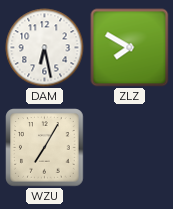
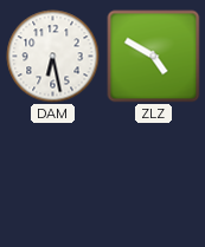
ZLZ: 7:50 -> 4:50 (154, 57)
WZU: 7:05 -> none (45, 148)
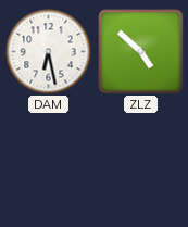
ZLZ: 4:50 -> 4:52 (141, 52)
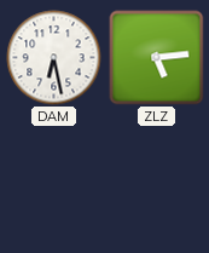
ZLZ: 4:52 -> 5:14 (157, 58)
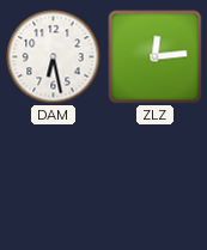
ZLZ: 5:14 -> 12:14 (156, 57)
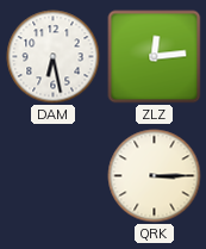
QRK: none -> 3:15 (155, 176)
